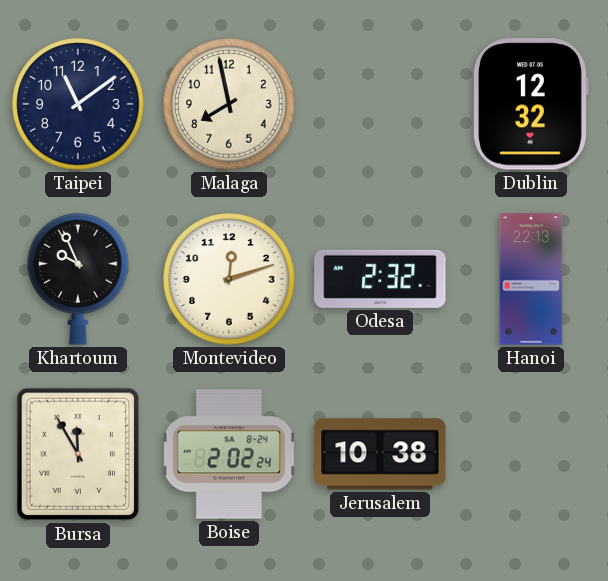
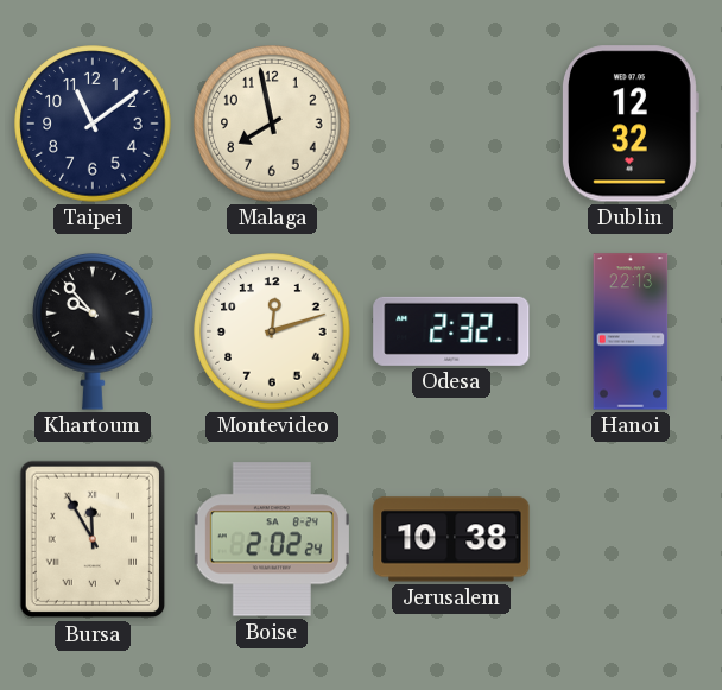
Khartoum: 9:56 -> 9:53 (93, 331)
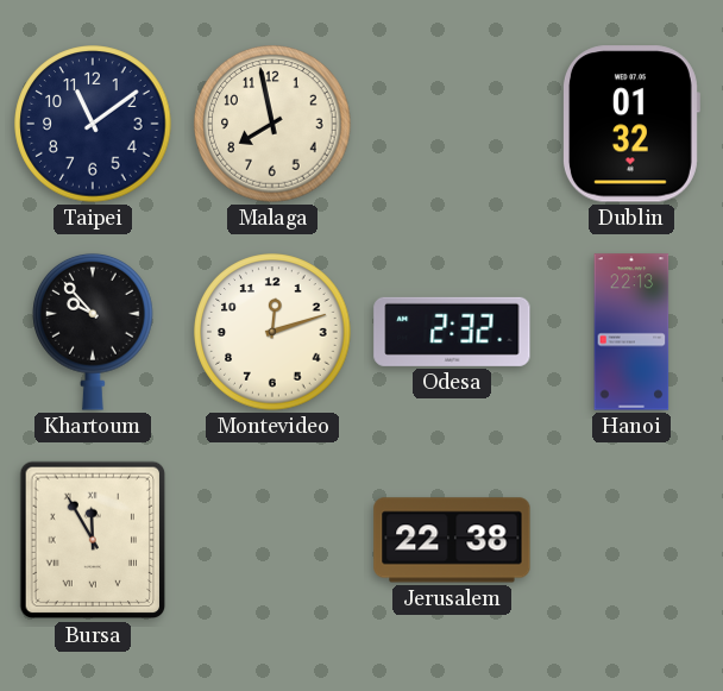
Dublin: 12:32 -> 01:32 (630, 124)
Boise: 2:02 -> none (272, 539)
Jerusalem: 10:38 -> 22:38 (452, 540)
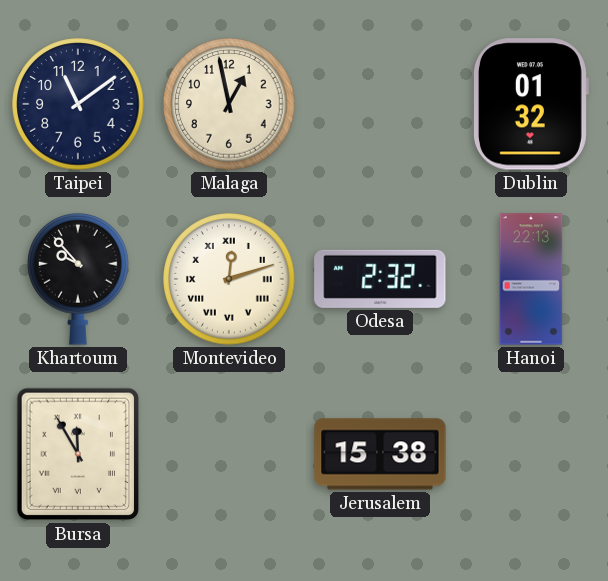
Malaga: 7:58 -> 12:58 (229, 104)
Montevideo numerals: Arabic -> Roman (229, 279)
Jerusalem: 22:38 -> 15:38 (380, 454)
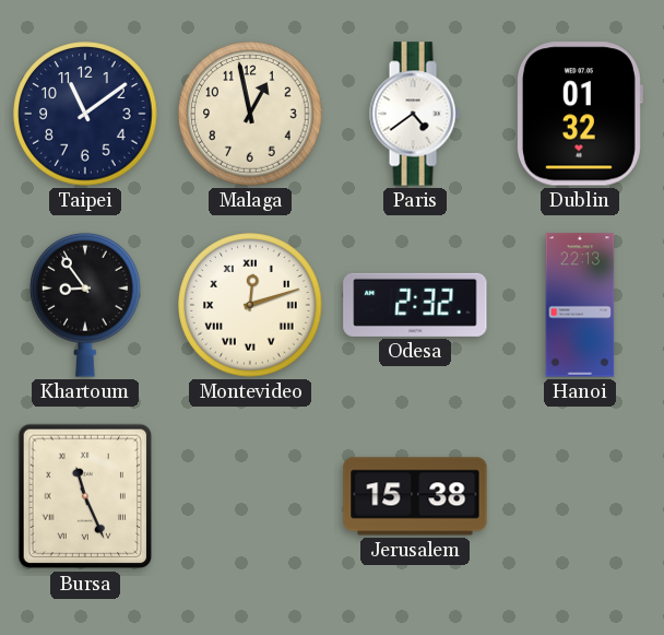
Paris: none -> 4:39 (415, 114)
Khartoum: 9:53 -> 8:54 (85, 305)
Bursa: 11:55 -> 11:26 (85, 496)
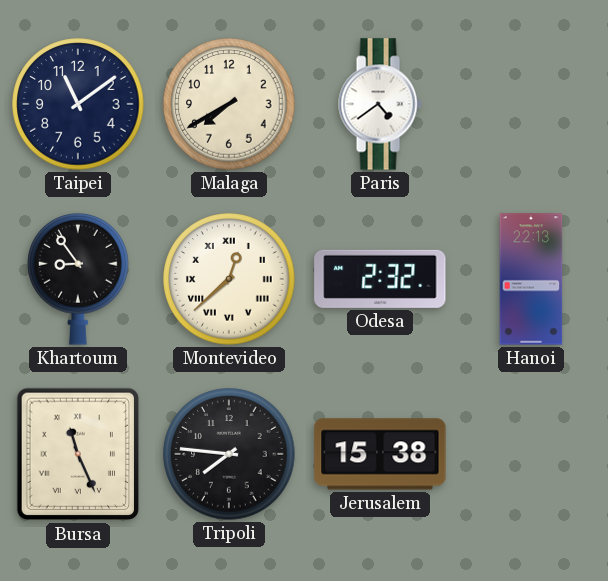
Malaga: 12:58 -> 7:40 (229, 104)
Dublin: 01:32 -> none (579, 114)
Montevideo: 12:12 -> 12:38 (229, 279)
Tripoli: none -> 7:46 (229, 454)
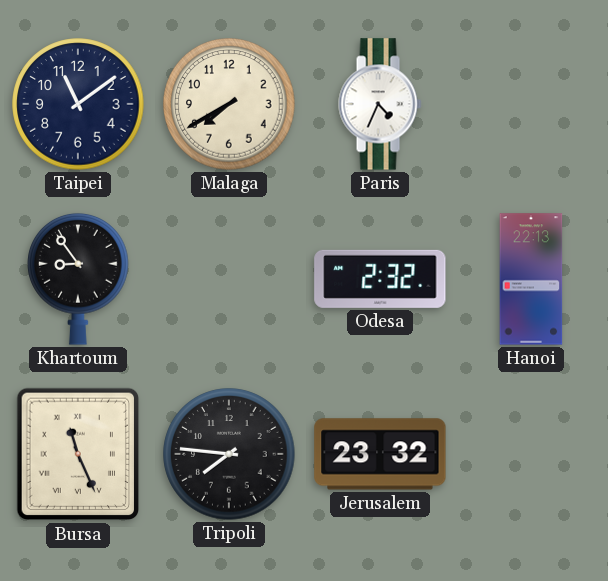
Paris: 4:39 -> 4:34 (380, 104)
Montevideo: 12:38 -> none (229, 279)
Jerusalem: 15:38 -> 23:32 (380, 454)
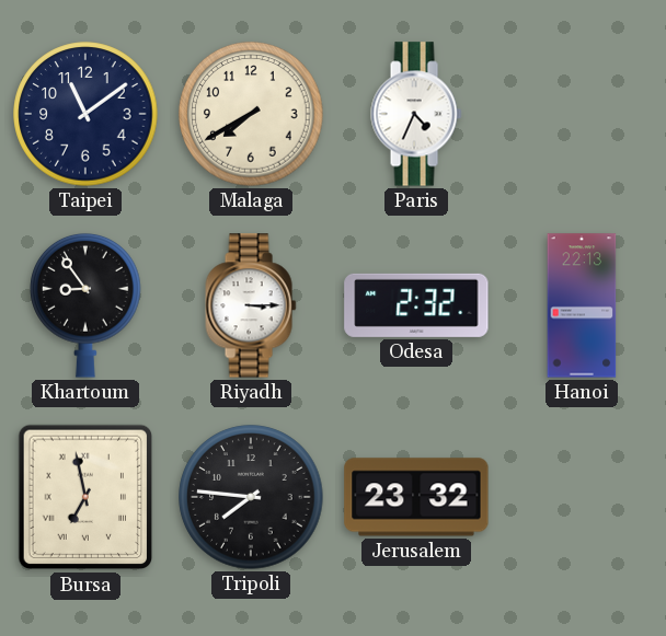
Riyadh: none -> 3:15 (251, 305)
Bursa: 11:26 -> 6:58 (85, 497)
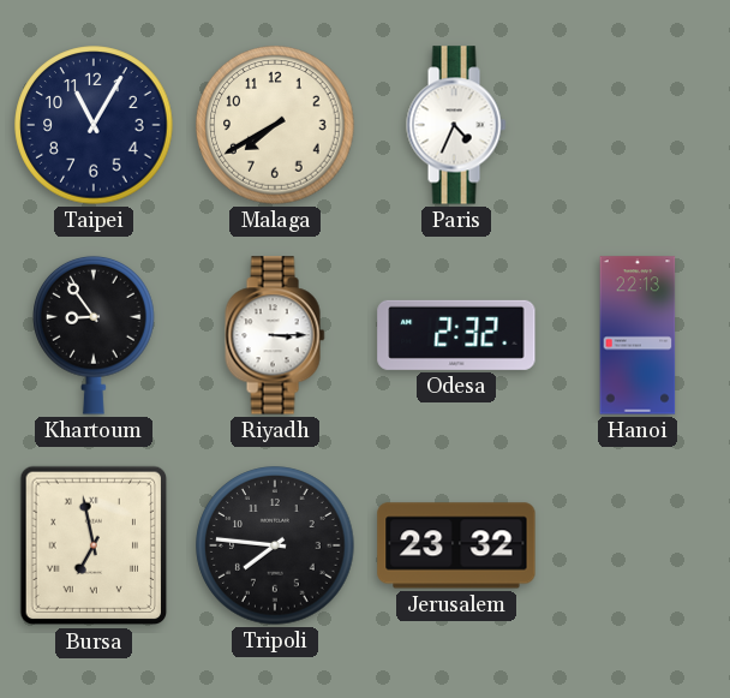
Taipei: 11:09 -> 11:05 (94, 125)
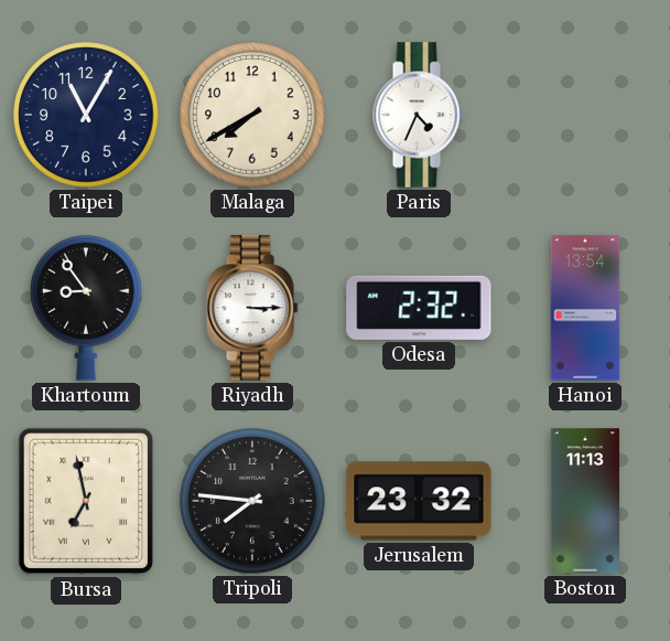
Hanoi: 22:13 -> 13:54 (585, 308)
Boston: none -> 11:13 (585, 501)
